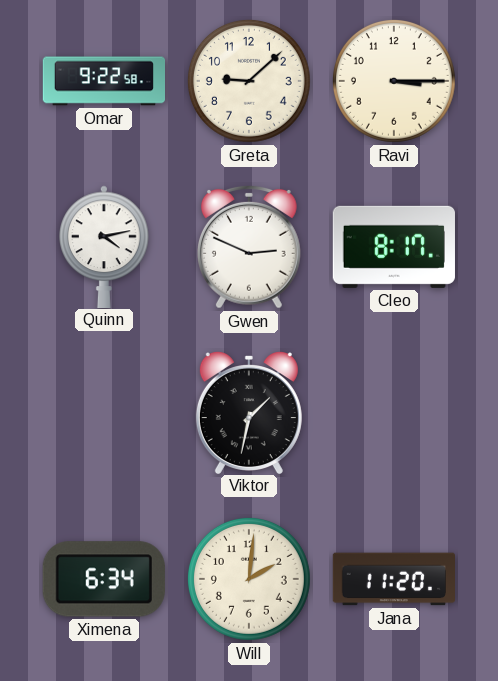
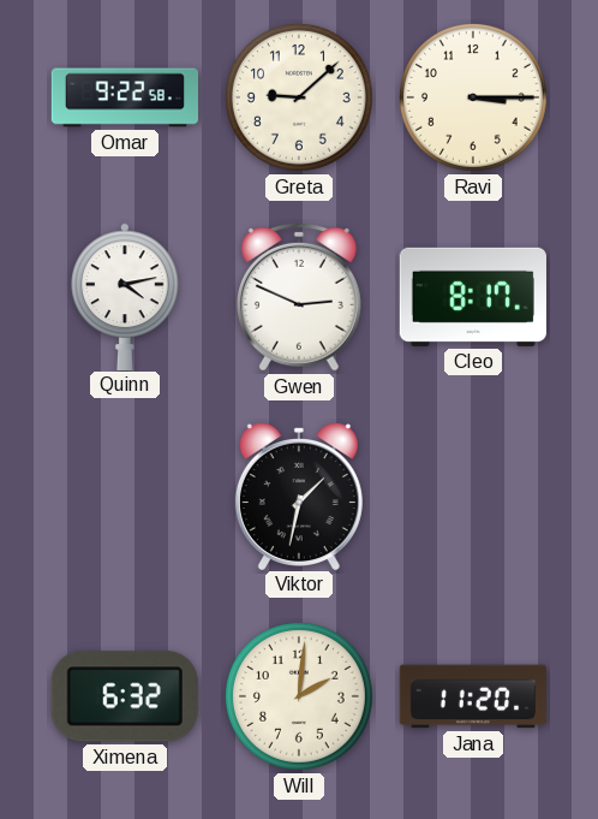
Ximena: 6:34 -> 6:32 (125, 696)
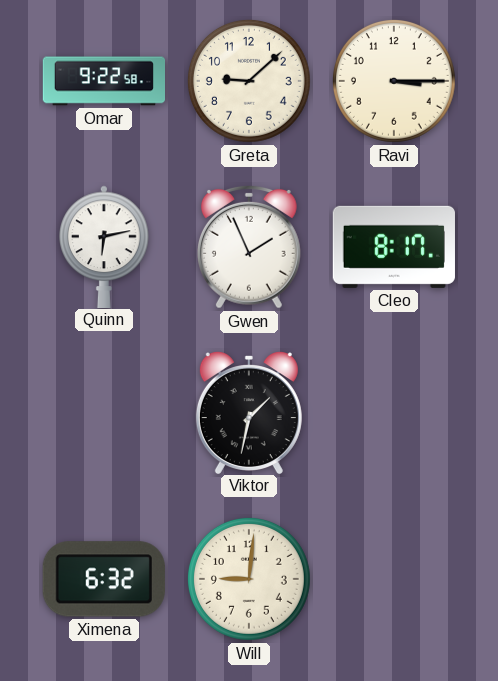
Quinn: 4:13 -> 6:13 (105, 246)
Gwen: 2:49 -> 1:56 (249, 247)
Will: 2:01 -> 9:01 (249, 579)
Jana: 11:20 -> none (472, 696)
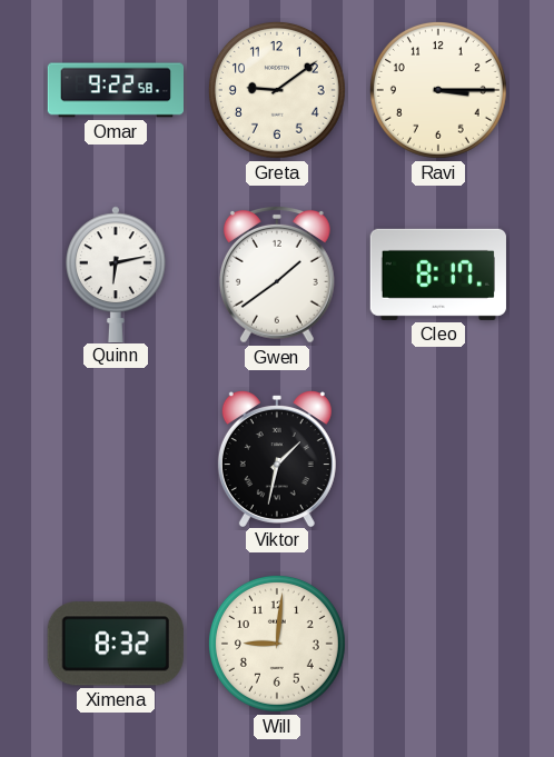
Greta: 9:08 -> 9:09 (277, 90)
Gwen: 1:56 -> 1:39 (277, 275)
Ximena: 6:32 -> 8:32 (116, 644)
